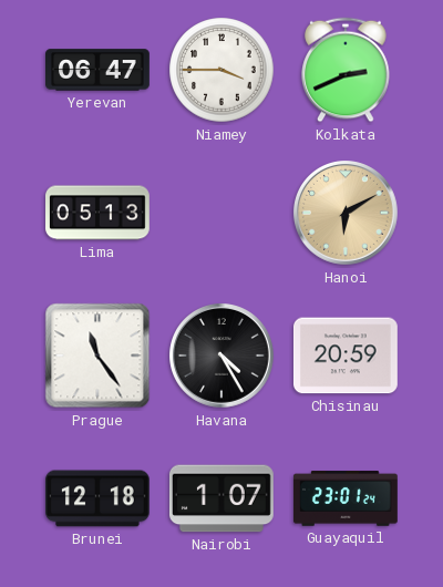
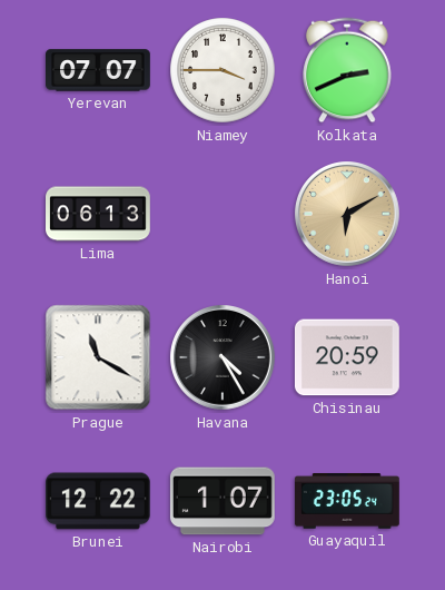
Yerevan: 06:47 -> 07:07 (99, 70)
Lima: 05:13 -> 06:13 (99, 214)
Prague: 11:24 -> 11:20 (98, 357)
Brunei: 12:18 -> 12:22 (99, 501)
Guayaquil: 23:01 -> 23:05 (347, 501)
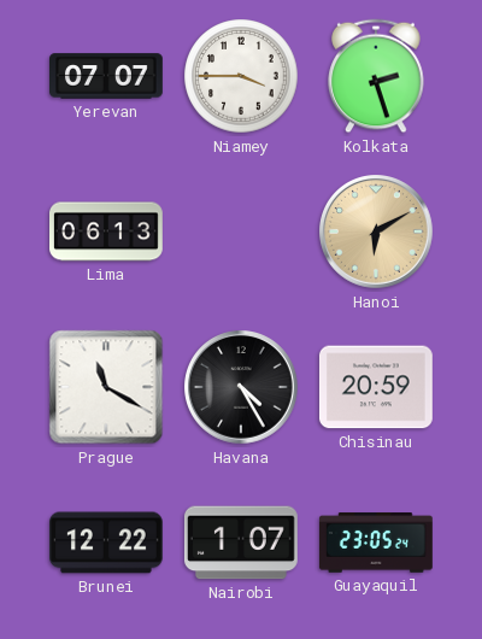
Kolkata: 2:41 -> 2:27 (376, 76)
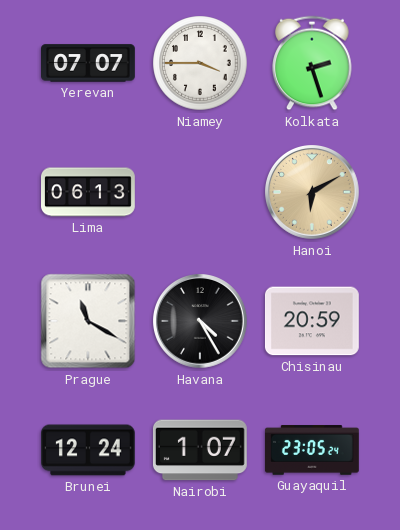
Brunei: 12:22 -> 12:24 (89, 450)
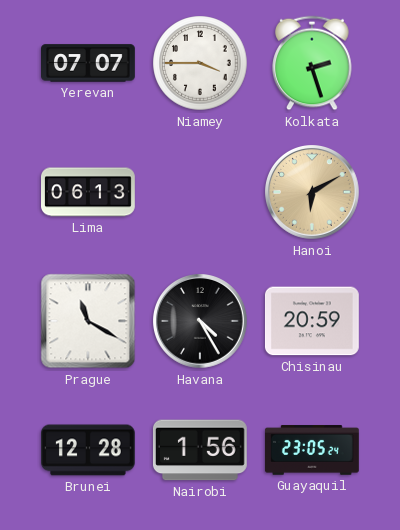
Brunei: 12:24 -> 12:28 (89, 450)
Nairobi: 1:07 -> 1:56 (200, 450)
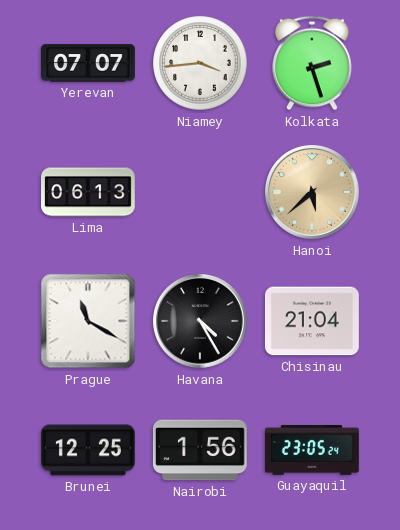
Niamey: 3:45 -> 3:44 (200, 63)
Hanoi: 6:10 -> 5:38 (313, 193)
Chisinau: 20:59 -> 21:04 (312, 321)
Brunei: 12:28 -> 12:25 (89, 450)
